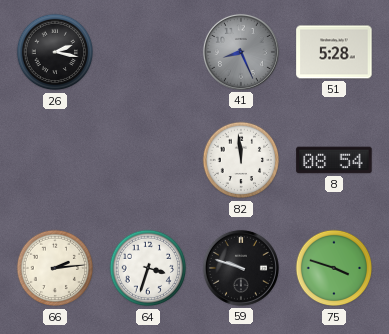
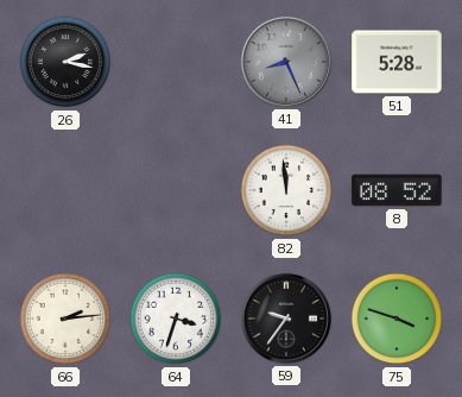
8: 08:54 -> 08:52 (397, 190)
59: 9:48 -> 9:36 (286, 319)
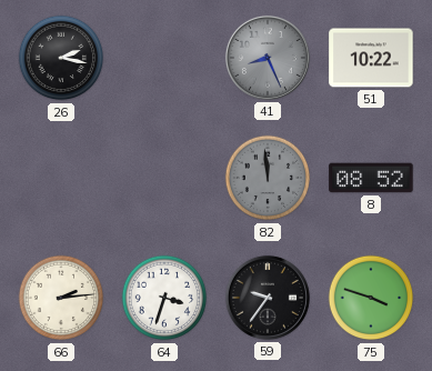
51: 5:28 -> 10:22 (371, 58)
82 dial: white -> grey (268, 178)
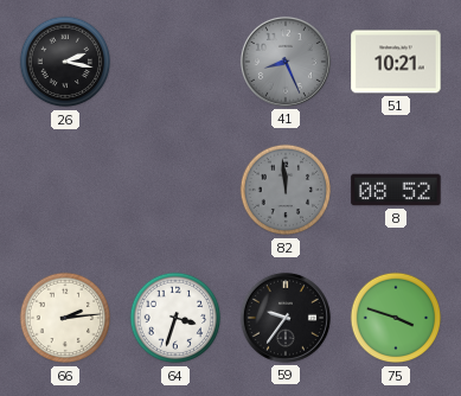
51: 10:22 -> 10:21 (396, 62)
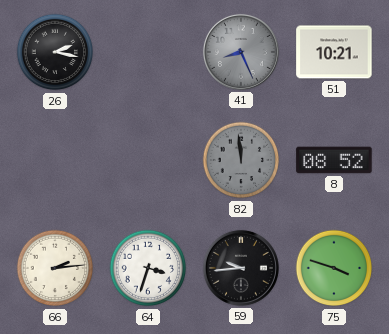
59: 9:36 -> 9:44 (241, 268)
